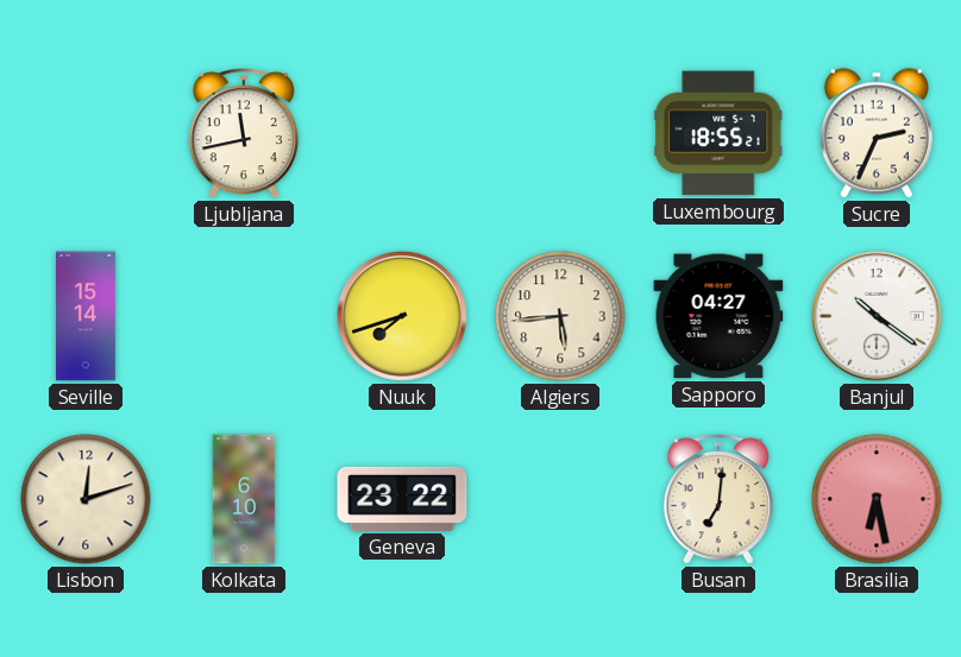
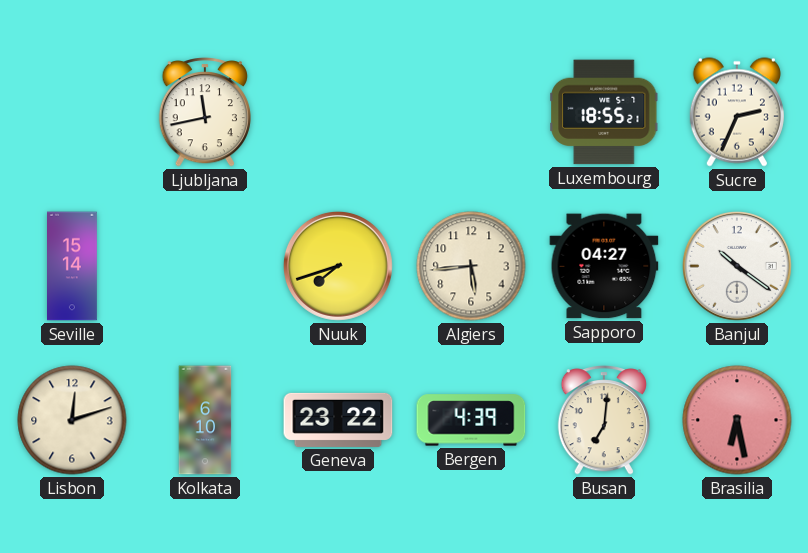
Bergen: none -> 4:39 (471, 420)
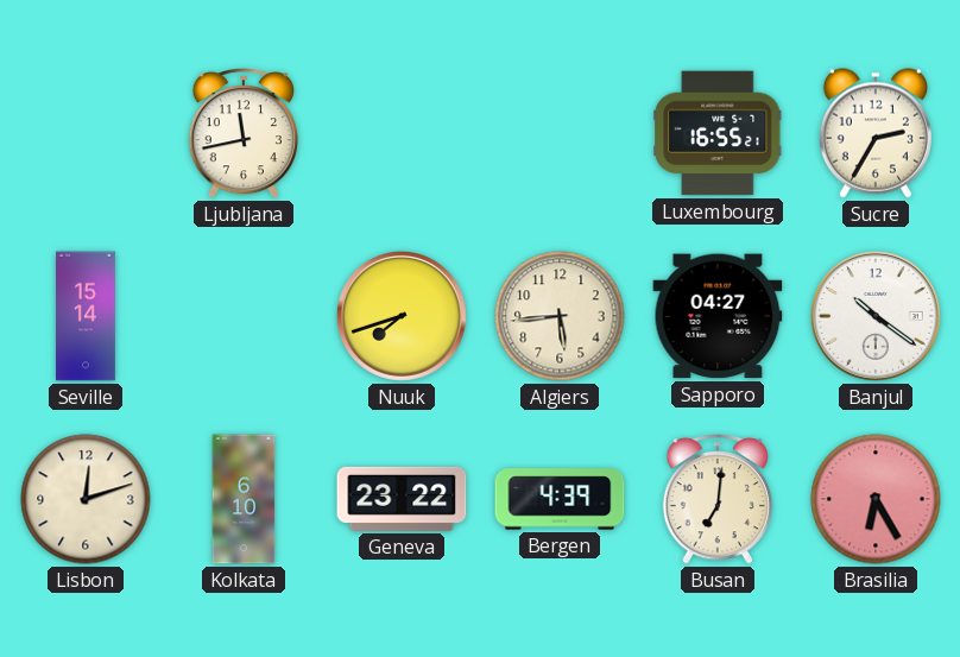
Luxembourg: 18:55 -> 16:55 (718, 133)
Sucre: 2:34 -> 2:35 (876, 133)
Brasilia: 6:28 -> 6:25 (876, 499)
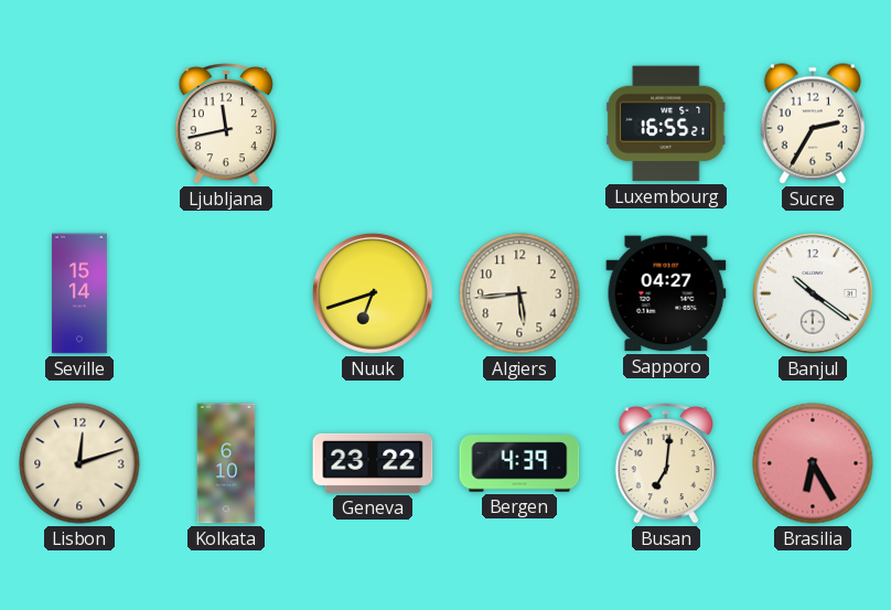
Nuuk: 7:42 -> 6:42 (373, 293)
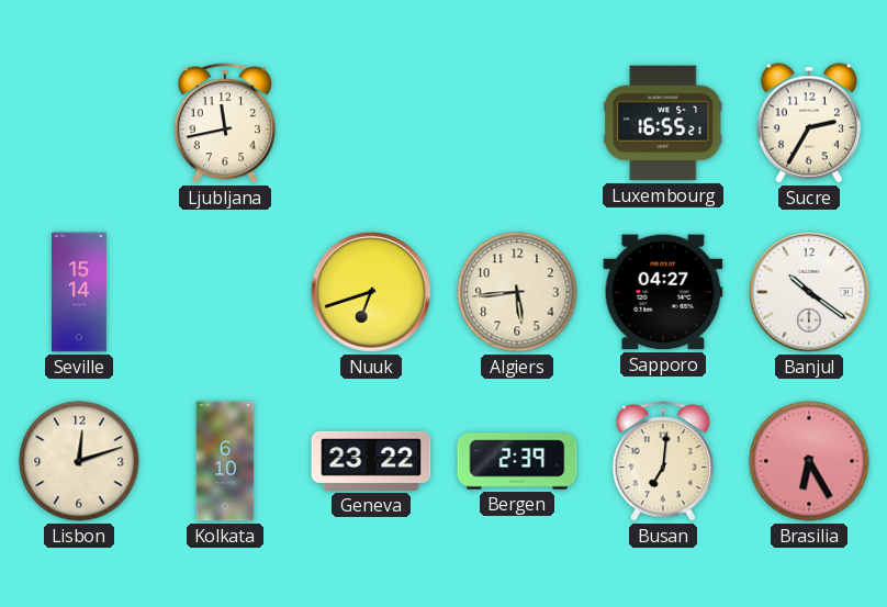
Bergen: 4:39 -> 2:39 (517, 461)
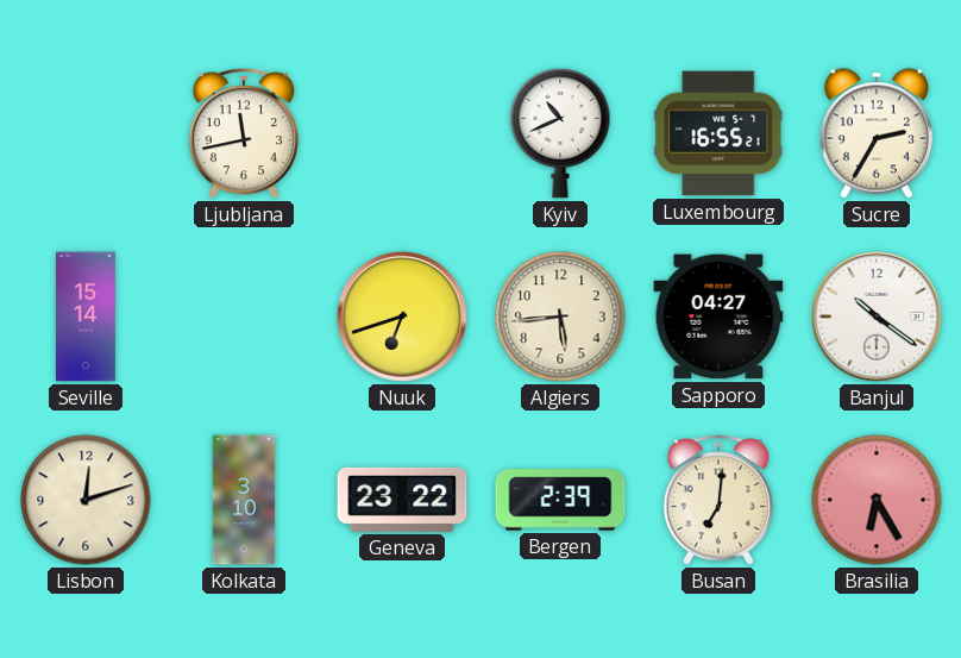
Kyiv: none -> 10:41 (560, 133)
Kolkata: 6:10 -> 3:10 (244, 500)
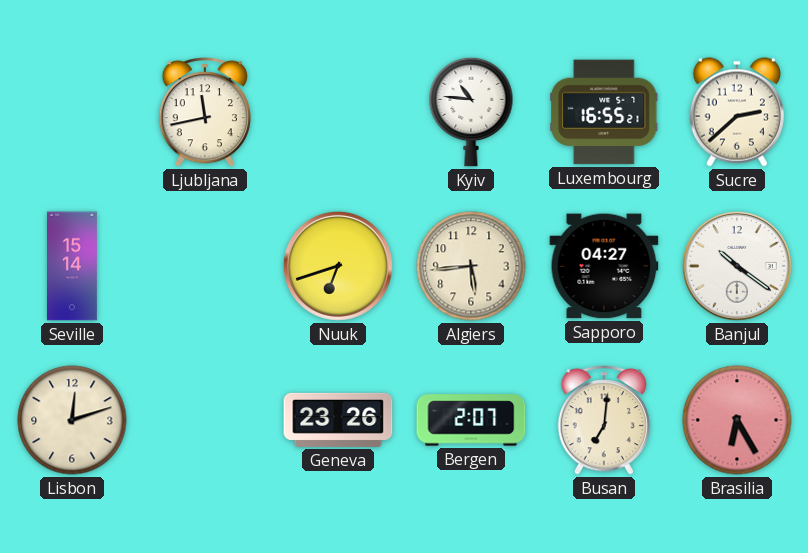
Kyiv: 10:41 -> 10:46 (471, 112)
Sucre: 2:35 -> 2:38 (737, 112)
Kolkata: 3:10 -> none (244, 500)
Geneva: 23:22 -> 23:26 (338, 420)
Bergen: 2:39 -> 2:07 (471, 420)
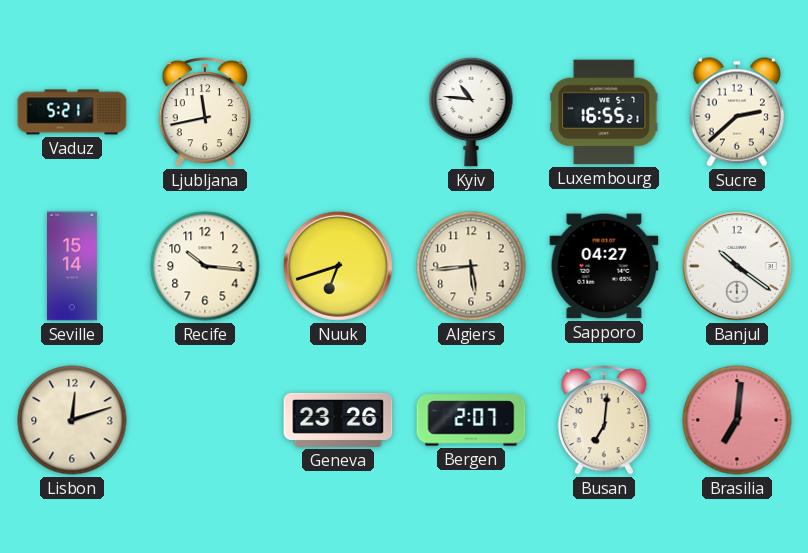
Vaduz: none -> 5:21 (72, 112)
Recife: none -> 10:16 (205, 266)
Brasilia: 6:25 -> 7:01 (737, 420)
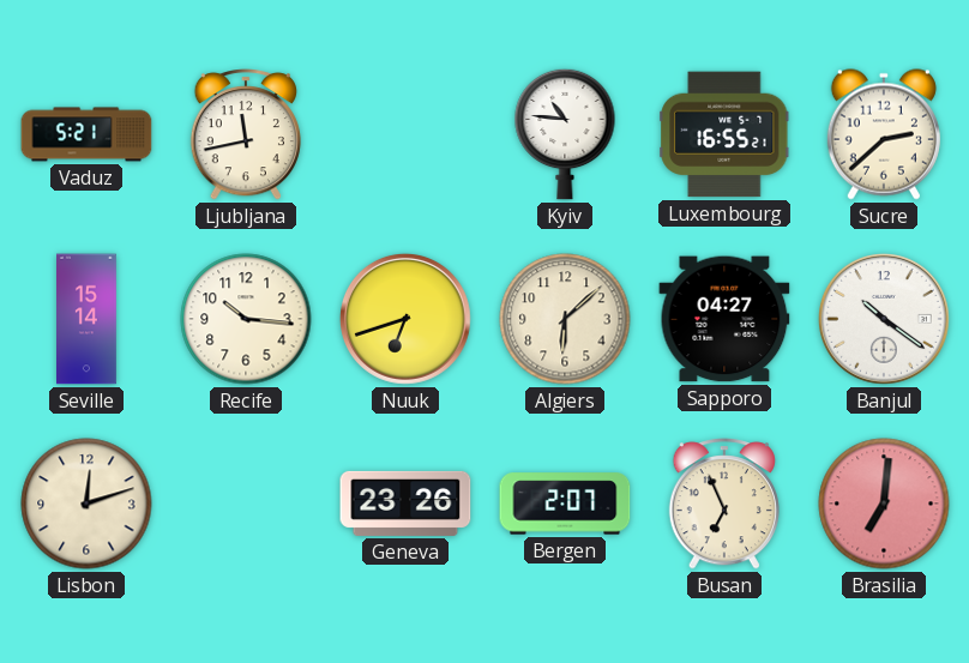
Algiers: 5:44 -> 6:08 (565, 319)
Busan: 7:01 -> 6:56 (724, 504)
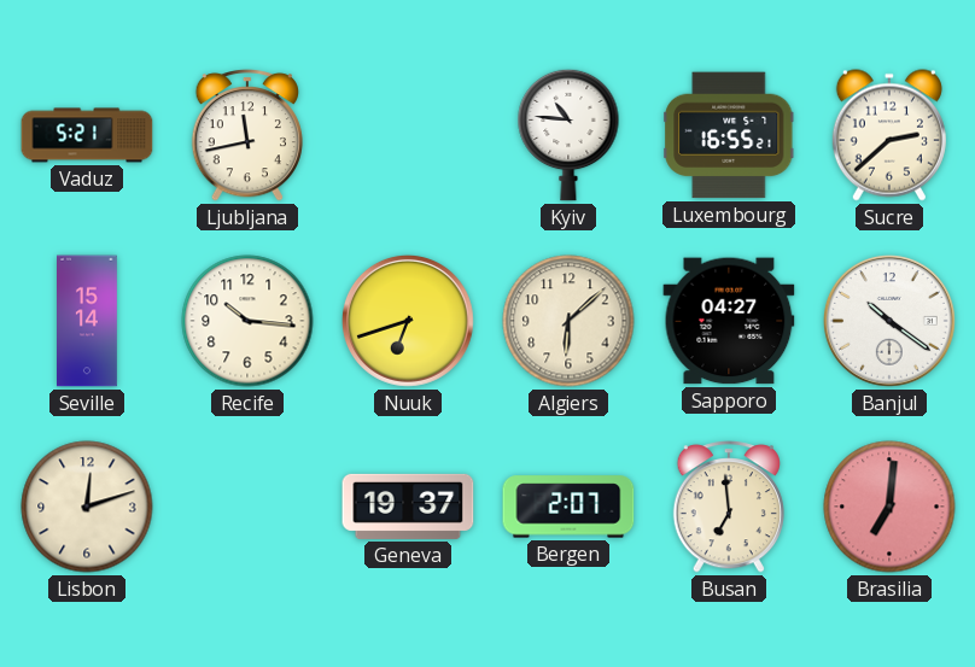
Geneva: 23:26 -> 19:37 (408, 507)
Busan: 6:56 -> 6:59 (729, 507)
